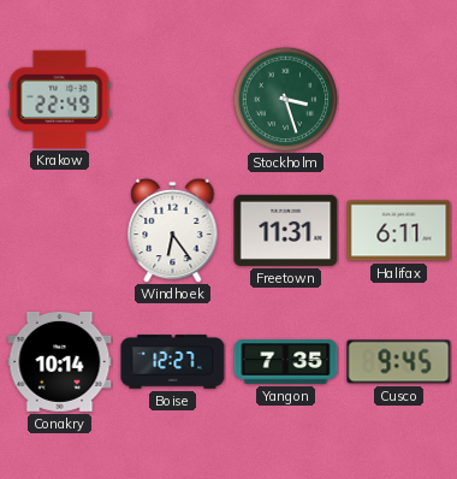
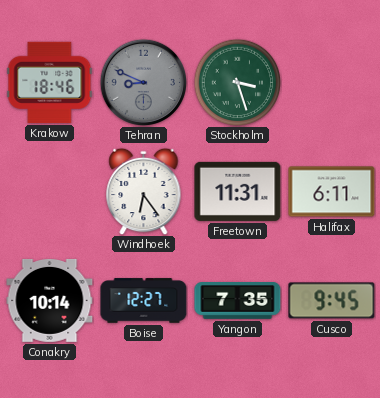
Krakow: 22:49 -> 18:46 (50, 82)
Tehran: none -> 8:49 (143, 82)
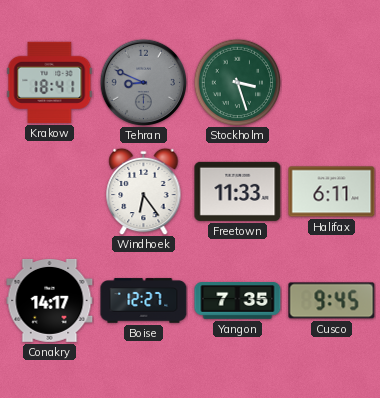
Krakow: 18:46 -> 18:41 (50, 82)
Freetown: 11:31 -> 11:33 (238, 191)
Conakry: 10:14 -> 14:17 (50, 300)
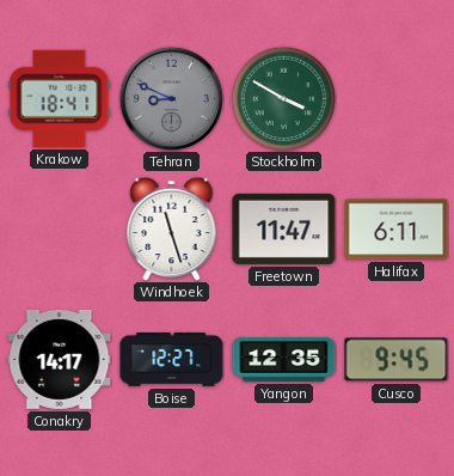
Stockholm: 3:27 -> 3:50 (283, 98)
Windhoek: 6:24 -> 11:27 (172, 228)
Freetown: 11:33 -> 11:47 (284, 228)
Yangon: 7:35 -> 12:35 (284, 360)
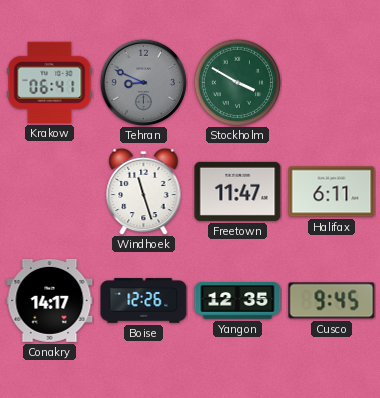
Krakow: 18:41 -> 06:41 (50, 82)
Boise: 12:27 -> 12:26 (144, 301)
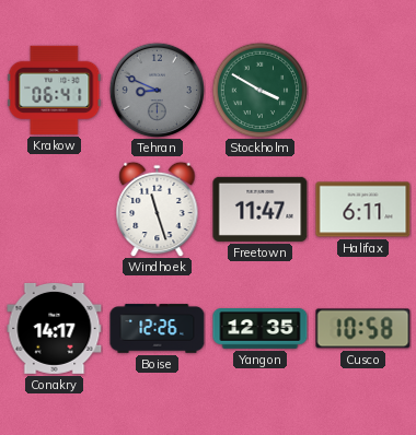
Cusco: 9:45 -> 10:58 (363, 329)
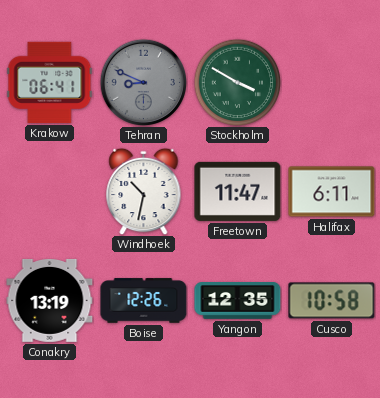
Windhoek: 11:27 -> 10:32 (144, 191)
Conakry: 14:17 -> 13:19 (50, 300)
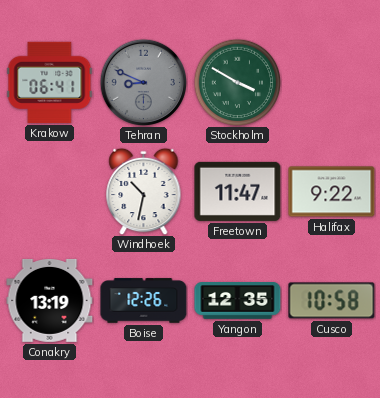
Halifax: 6:11 -> 9:22 (332, 192)
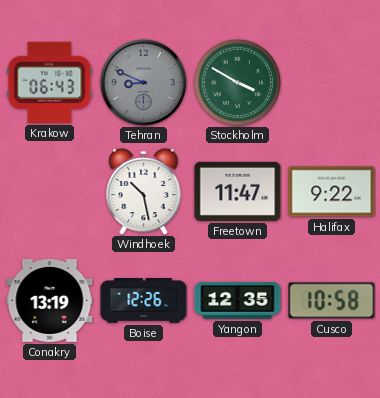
Krakow: 06:41 -> 06:43 (50, 82)
Windhoek: 10:32 -> 10:28 (144, 191)
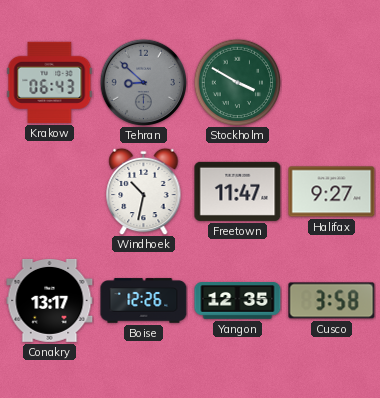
Tehran: 8:49 -> 8:52 (143, 82)
Windhoek: 10:28 -> 10:32 (144, 191)
Halifax: 9:22 -> 9:27 (332, 192)
Conakry: 13:19 -> 13:17 (50, 300)
Cusco: 10:58 -> 3:58 (332, 301)
